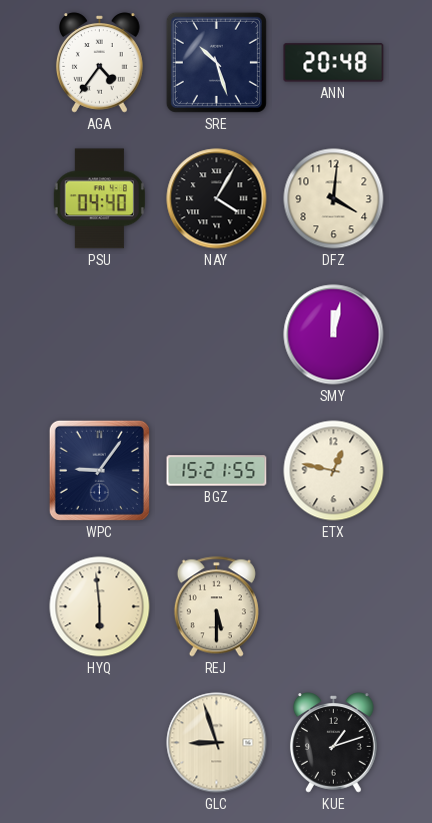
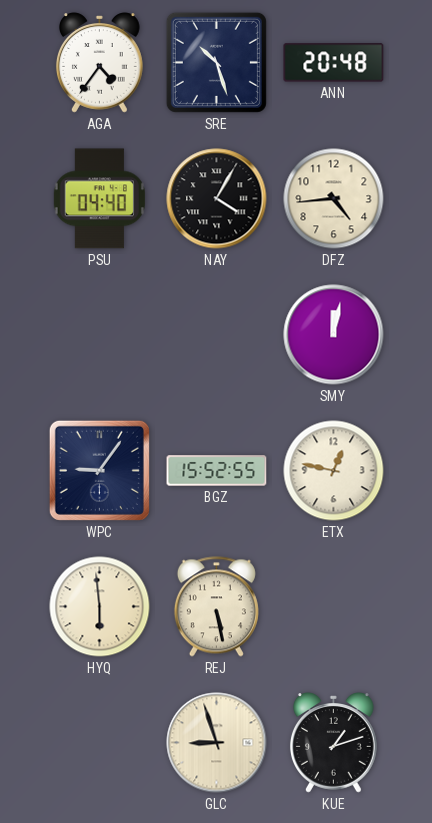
DFZ: 4:01 -> 4:44 (334, 199)
BGZ: 15:21 -> 15:52 (217, 471)
REJ: 5:30 -> 5:28 (216, 607)
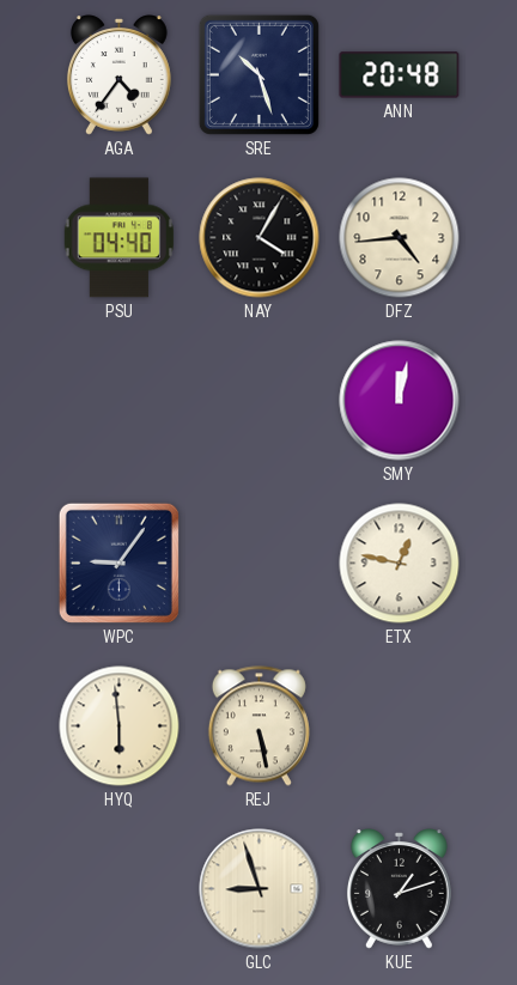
BGZ: 15:52 -> none (217, 471)
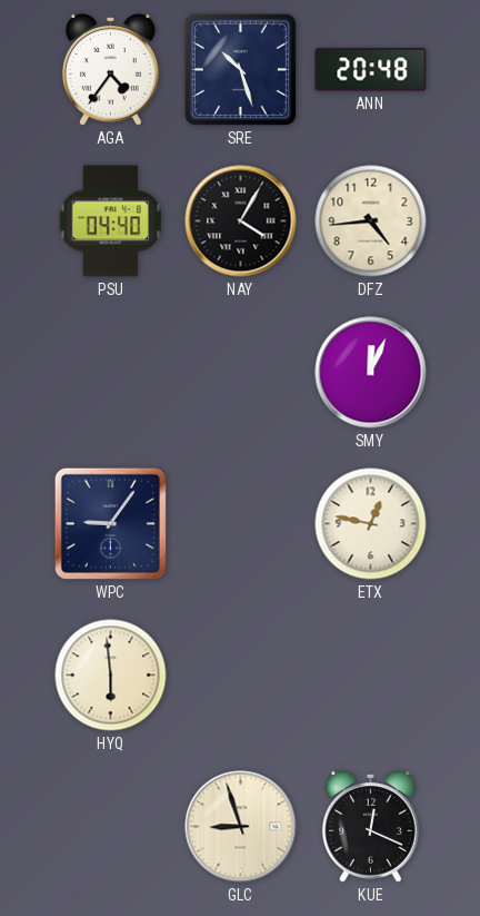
SMY: 12:02 -> 12:04 (371, 373)
REJ: 5:28 -> none (258, 726)
KUE: 1:12 -> 12:19 (371, 827)
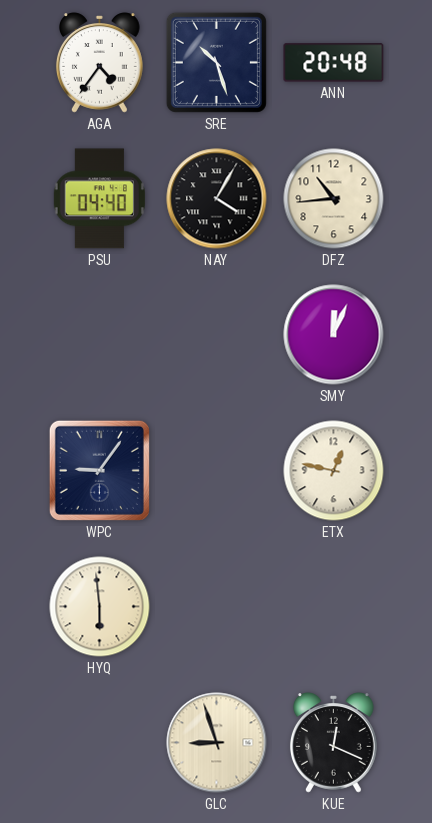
DFZ: 4:44 -> 10:44 (334, 199)
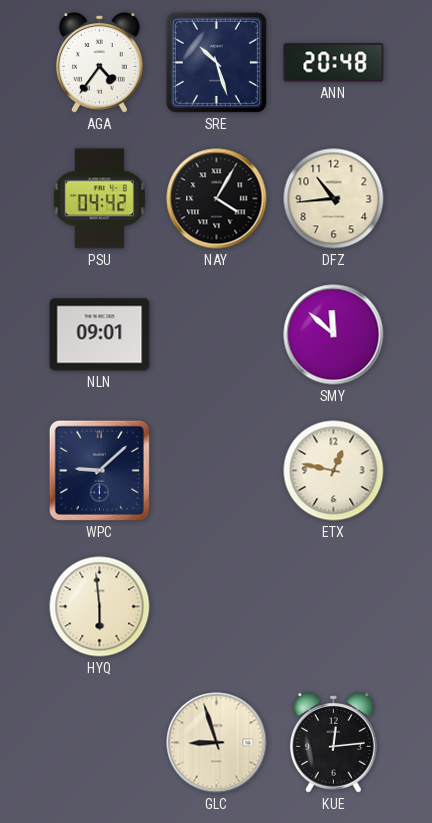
PSU: 04:40 -> 04:42 (99, 199)
NLN: none -> 09:01 (100, 335)
SMY: 12:04 -> 11:52 (334, 335)
WPC: 9:06 -> 9:08 (99, 470)
KUE: 12:19 -> 12:14 (334, 743)
